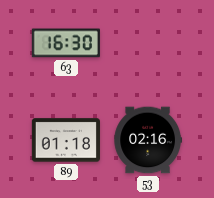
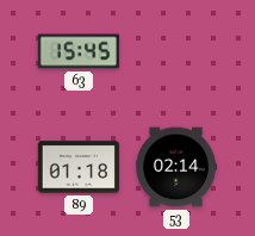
63: 16:30 -> 15:45 (79, 51)
53: 02:16 -> 02:14 (175, 167)
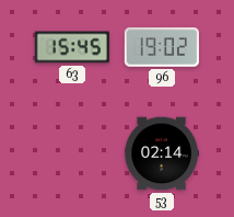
96: none -> 19:02 (162, 47)
89: 01:18 -> none (79, 167)
